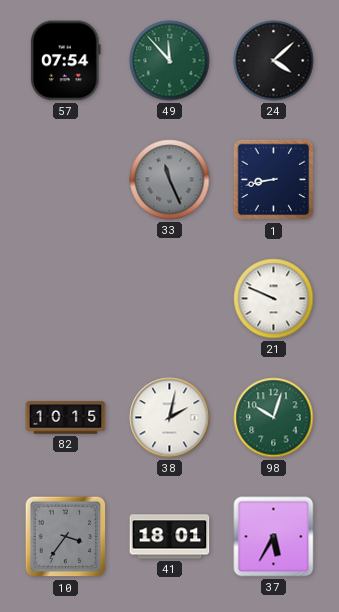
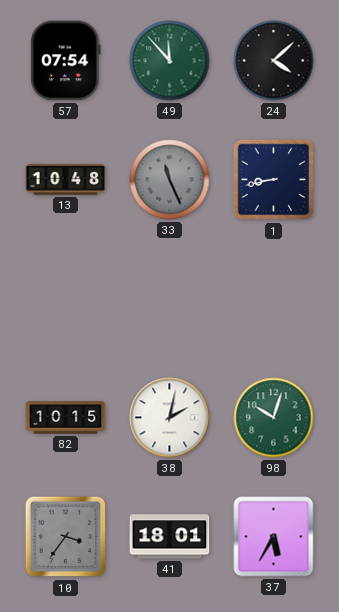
13: none -> 10:48 (66, 180)
21: 9:49 -> none (274, 299)
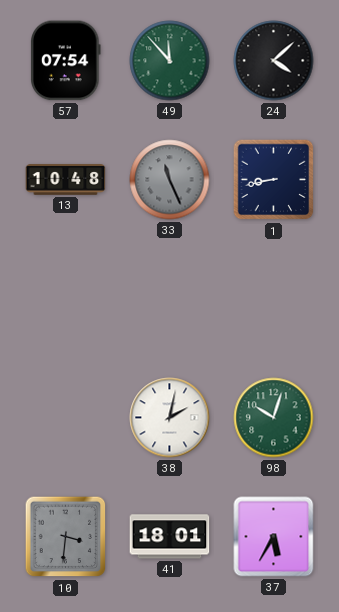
82: 10:15 -> none (66, 418)
10: 3:36 -> 3:31 (66, 537)
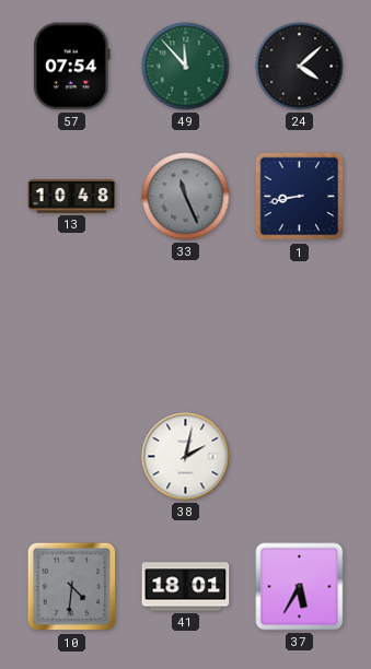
98: 10:03 -> none (274, 418)
10: 3:31 -> 4:31 (72, 587)
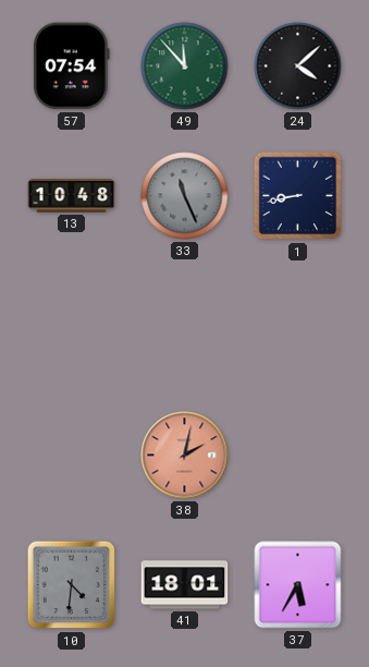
38 dial: white -> salmon (185, 456)
